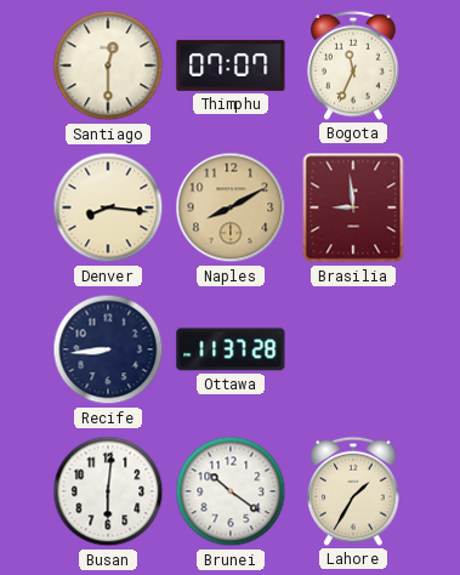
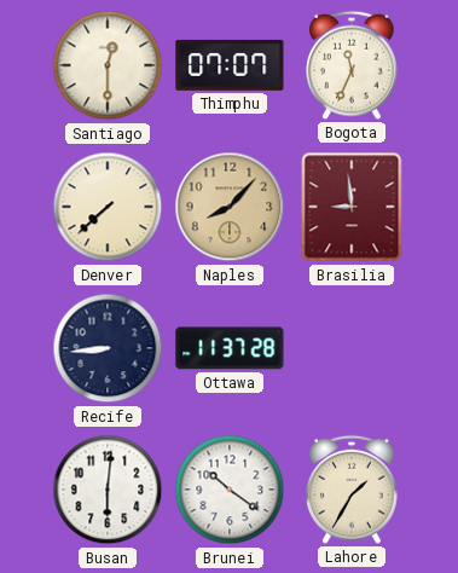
Denver: 8:16 -> 7:38 (108, 207)
Naples: 8:10 -> 8:07 (230, 207)
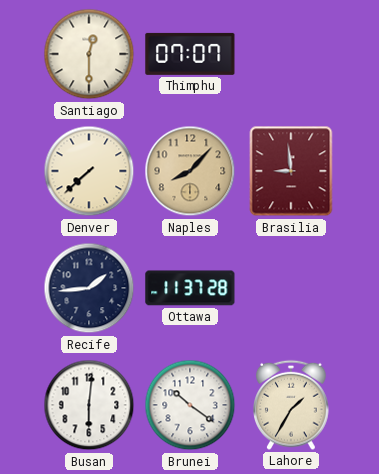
Bogota: 11:34 -> none (352, 65)
Recife: 8:44 -> 1:44 (89, 288)
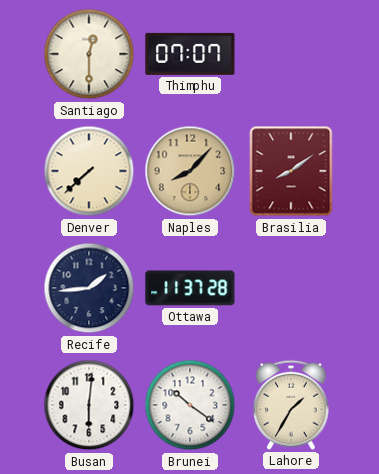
Brasilia: 8:59 -> 8:09 (291, 171)
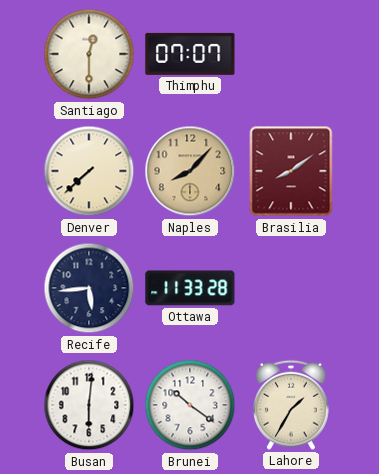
Recife: 1:44 -> 5:44 (89, 288)
Ottawa: 11:37 -> 11:33 (190, 288)
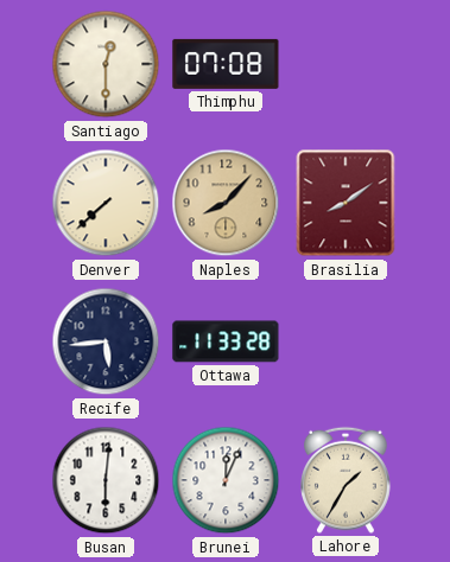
Thimphu: 07:07 -> 07:08 (226, 64)
Brunei: 10:21 -> 12:04 (226, 480)
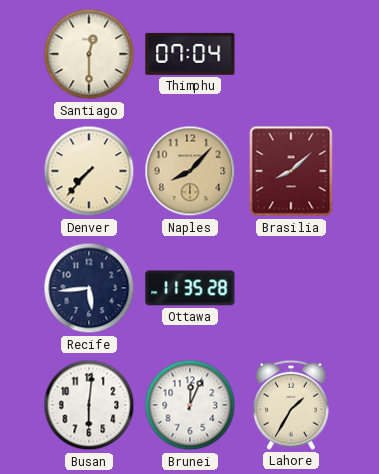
Thimphu: 07:08 -> 07:04 (190, 54)
Denver: 7:38 -> 7:37 (89, 171)
Brasilia: 8:09 -> 8:08 (291, 171)
Ottawa: 11:33 -> 11:35 (190, 288)
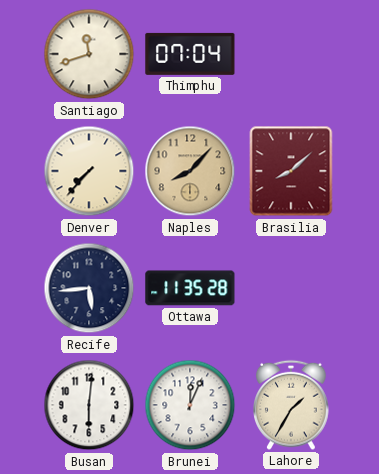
Santiago: 12:30 -> 11:42 (89, 54)
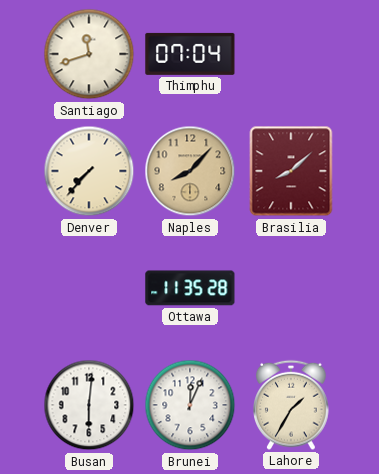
Recife: 5:44 -> none (89, 288)
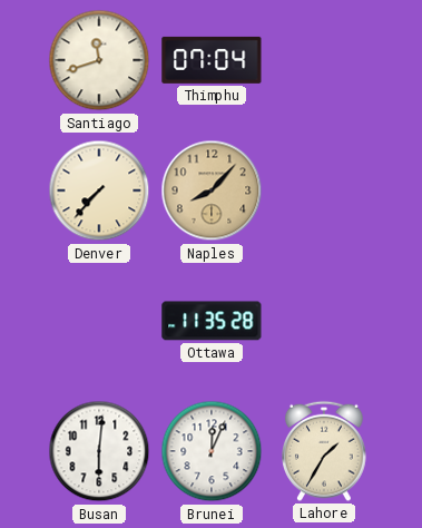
Brasilia: 8:08 -> none (291, 171)
